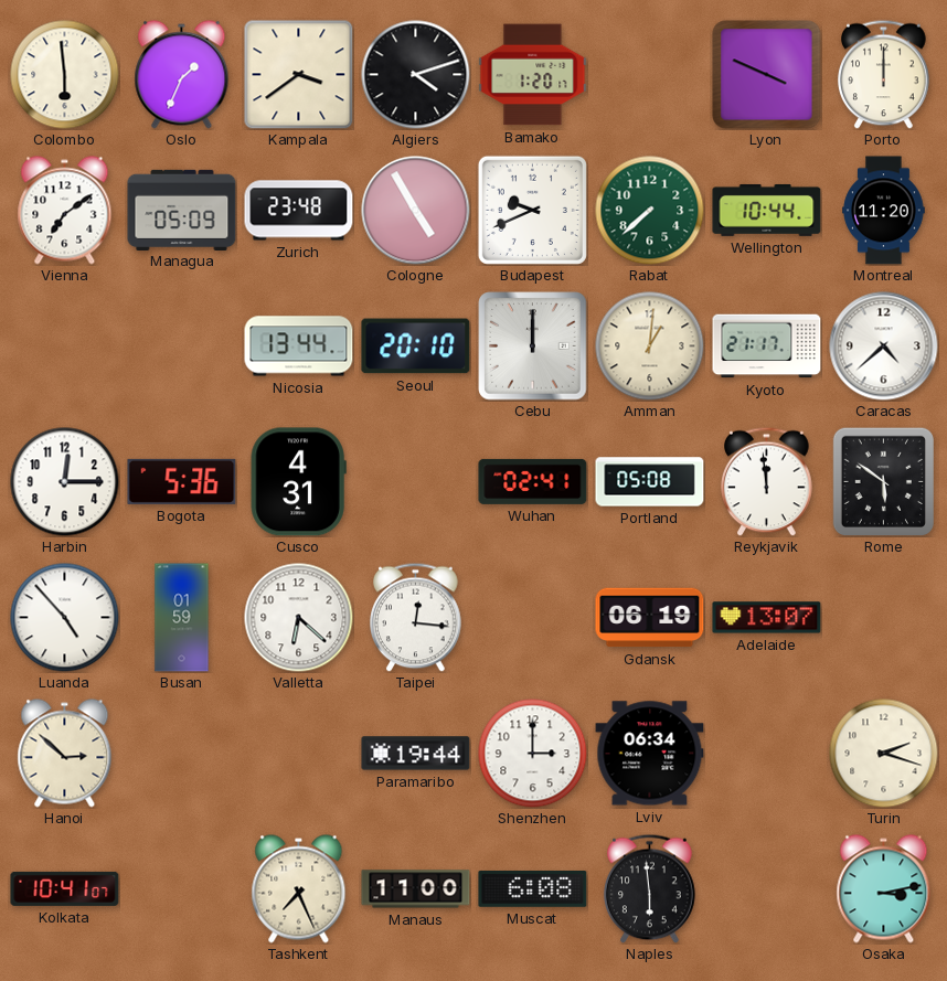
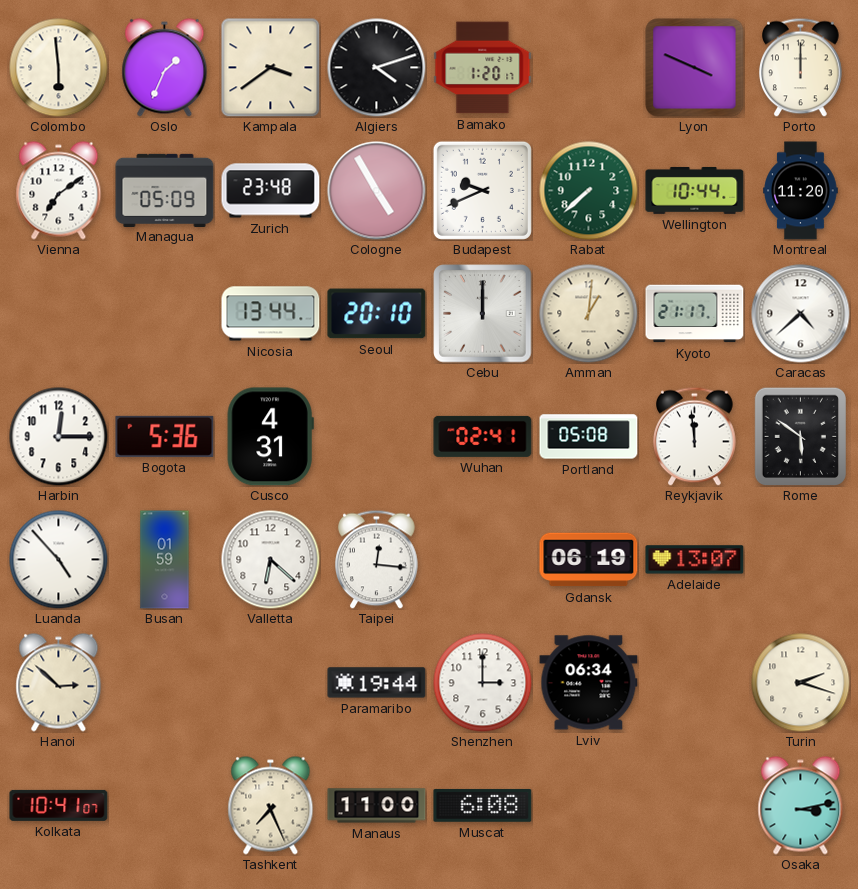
Naples: 5:59 -> none (650, 888)
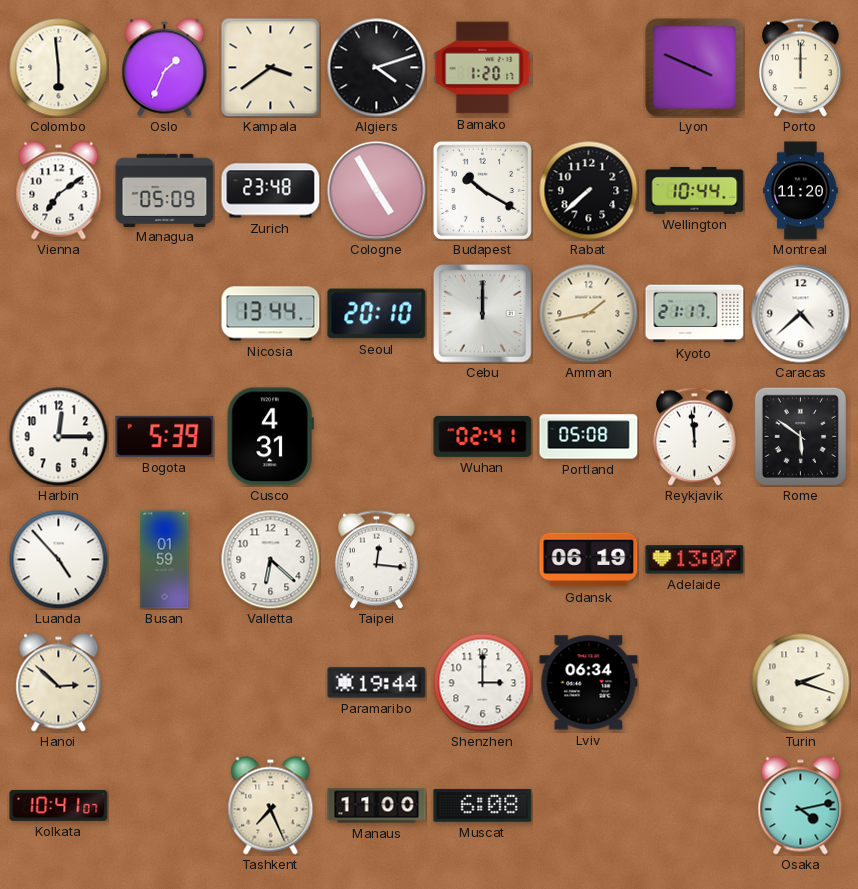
Budapest: 9:41 -> 10:20 (482, 190)
Rabat dial: green -> black (589, 191)
Amman: 1:01 -> 1:43 (589, 314)
Bogota: 5:36 -> 5:39 (165, 436)
Osaka: 3:13 -> 4:13 (801, 806)
